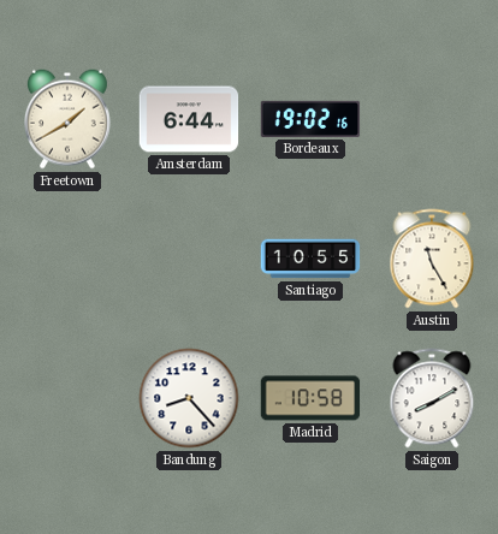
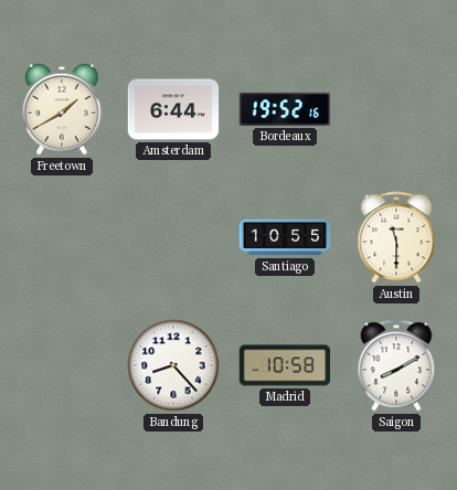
Bordeaux: 19:02 -> 19:52 (285, 109)
Austin: 11:25 -> 11:30 (396, 237)
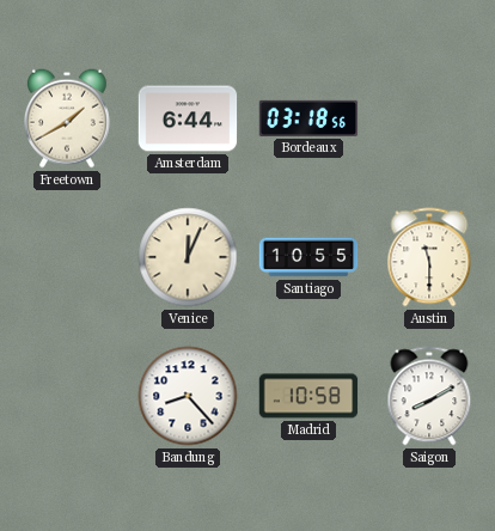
Bordeaux: 19:52 -> 03:18 (308, 118)
Venice: none -> 12:04 (188, 257)
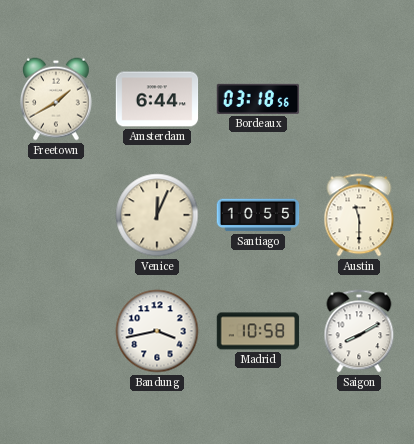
Bandung: 8:23 -> 3:43 (157, 331)
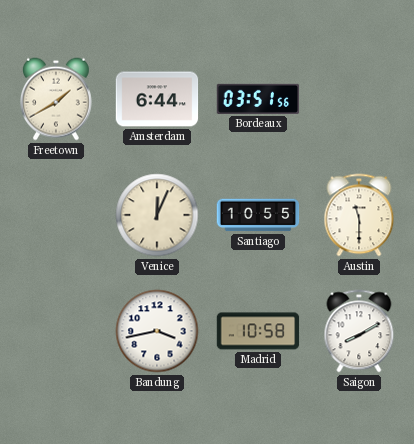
Bordeaux: 03:18 -> 03:51 (258, 99)
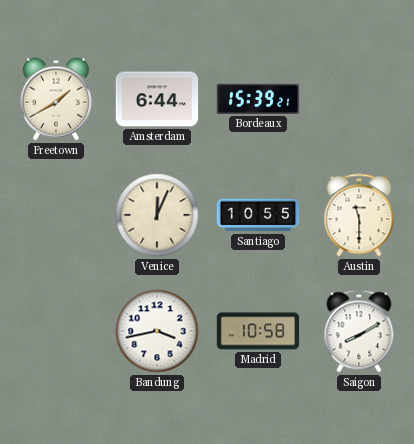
Bordeaux: 03:51 -> 15:39 (258, 99)
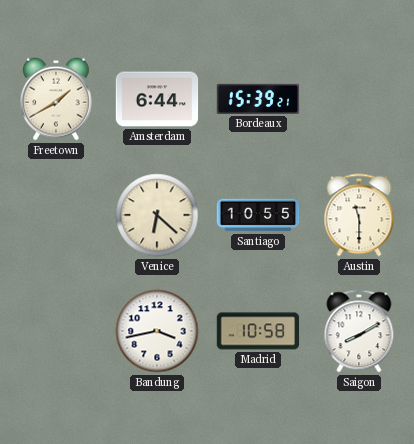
Venice: 12:04 -> 6:22 (157, 215)
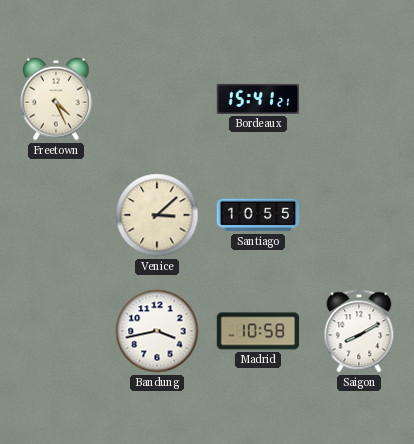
Freetown: 1:40 -> 4:26 (57, 99)
Amsterdam: 6:44 -> none (157, 99)
Bordeaux: 15:39 -> 15:41 (258, 99)
Venice: 6:22 -> 3:08 (157, 215)
Austin: 11:30 -> none (359, 215)
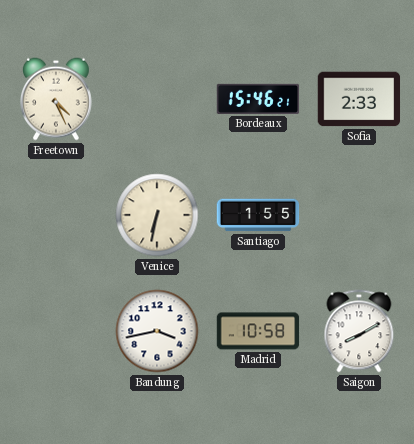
Bordeaux: 15:41 -> 15:46 (258, 99)
Sofia: none -> 2:33 (359, 99)
Venice: 3:08 -> 6:32 (157, 215)
Santiago: 10:55 -> 1:55 (258, 215)
